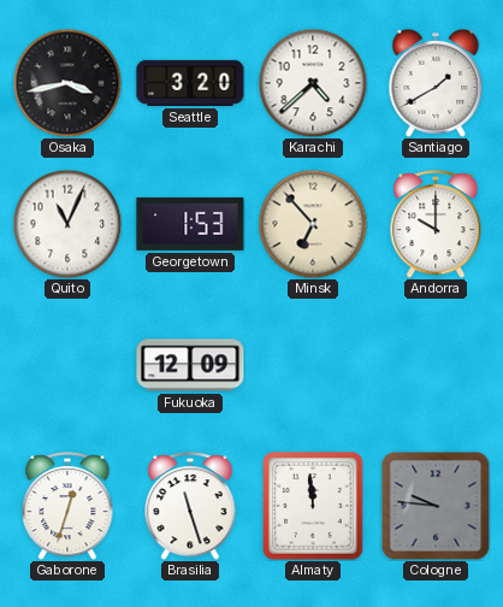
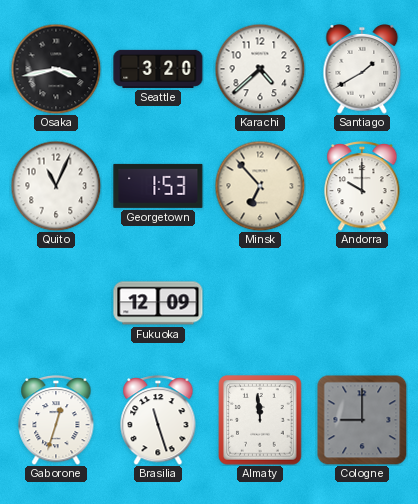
Cologne: 9:46 -> 9:00 (362, 420)
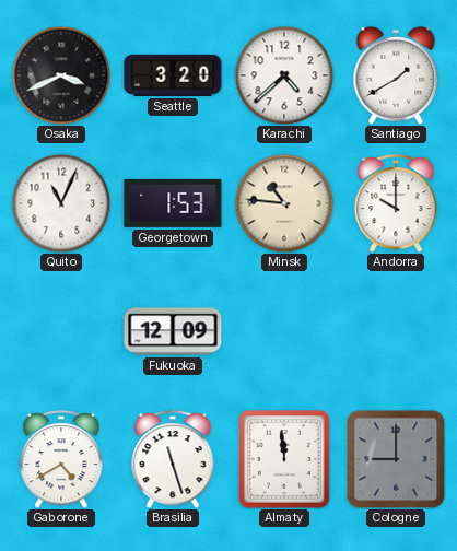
Osaka: 3:43 -> 3:41 (61, 75)
Minsk: 6:53 -> 10:46 (284, 203)
Gaborone: 12:33 -> 4:40 (61, 460)
